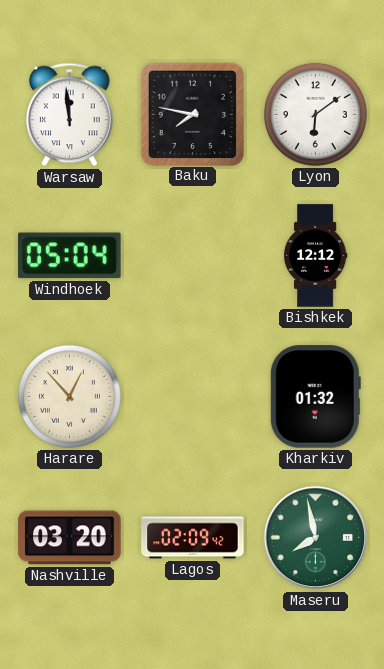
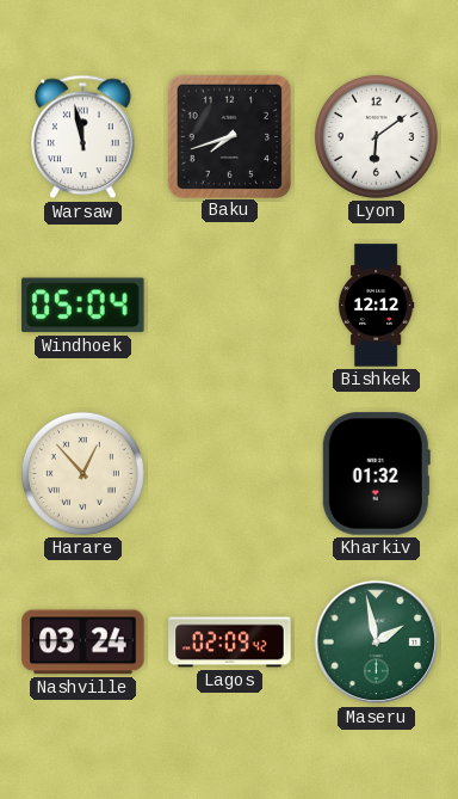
Warsaw: 11:59 -> 11:58 (83, 137)
Baku: 7:47 -> 7:42 (229, 136)
Nashville: 03:20 -> 03:24 (83, 643)
Maseru: 7:58 -> 1:58 (376, 643)
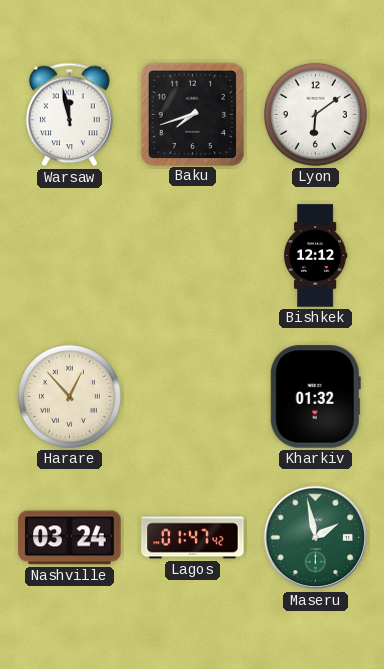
Windhoek: 05:04 -> none (83, 306)
Lagos: 02:09 -> 01:47 (193, 538)
